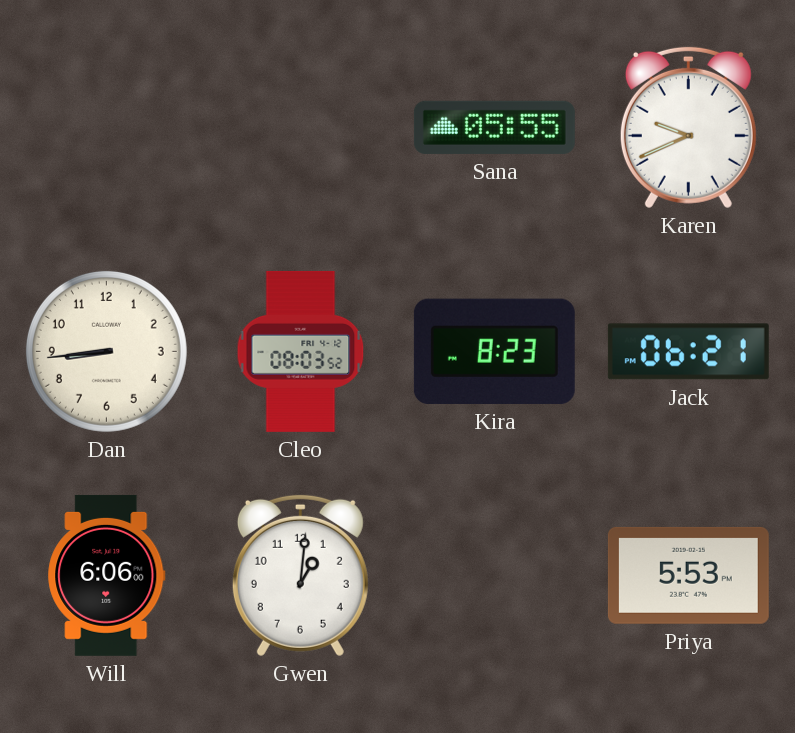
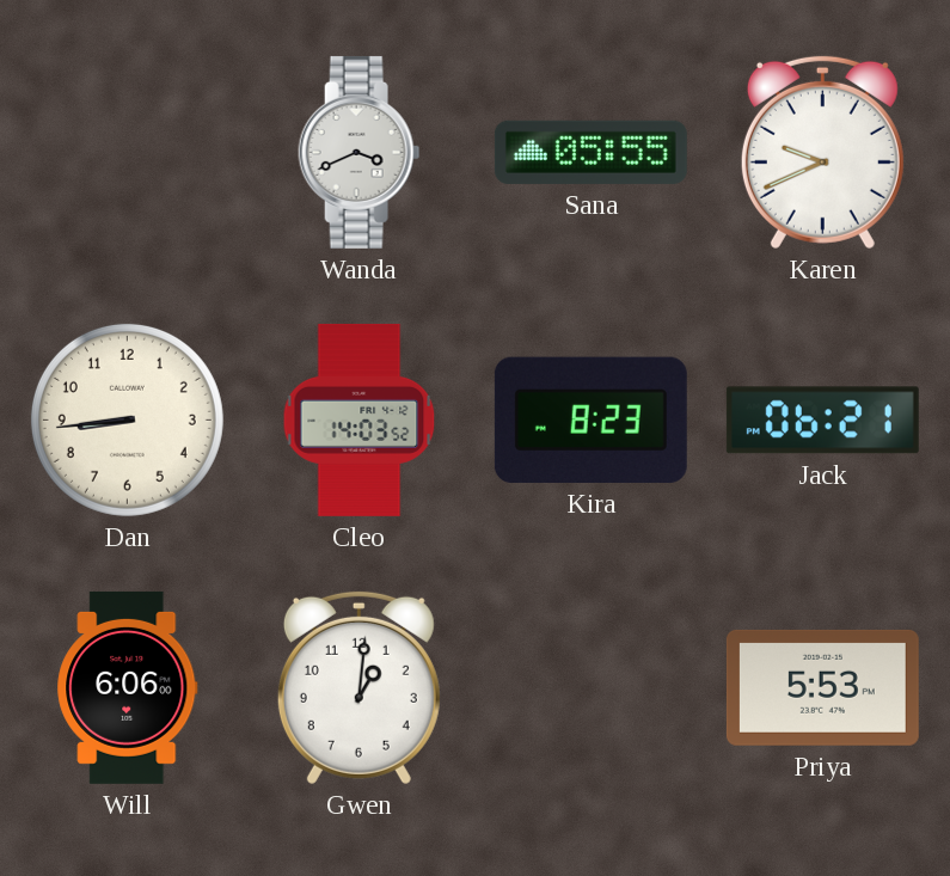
Wanda: none -> 3:41 (360, 152)
Cleo: 08:03 -> 14:03 (360, 419)
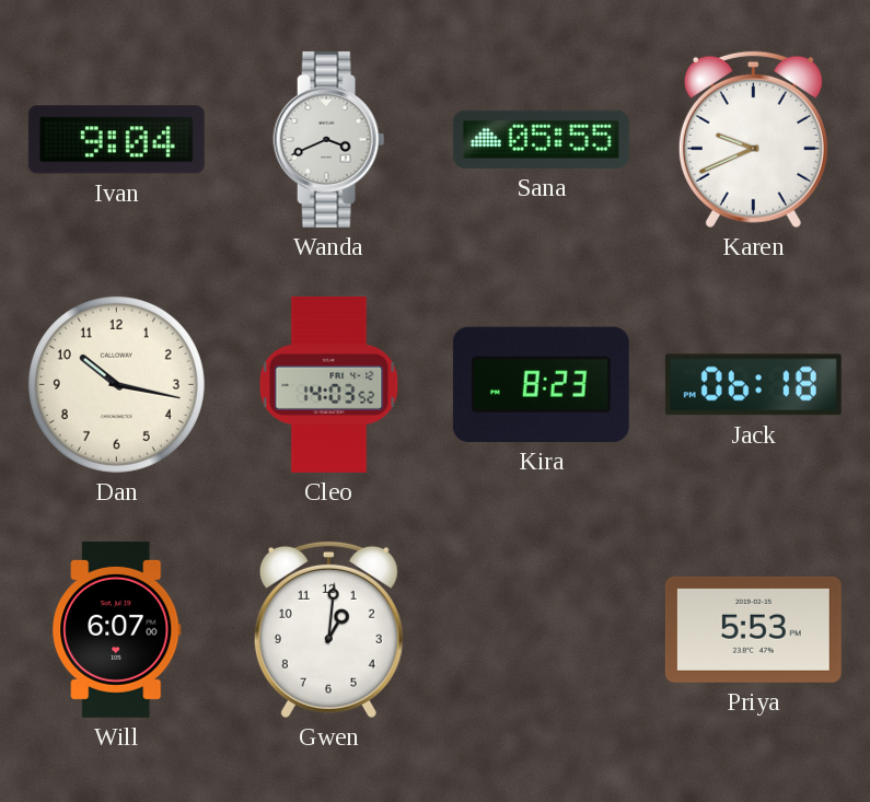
Ivan: none -> 9:04 (116, 140)
Dan: 8:44 -> 10:17 (116, 384)
Jack: 06:21 -> 06:18 (753, 385)
Will: 6:06 -> 6:07 (117, 629)
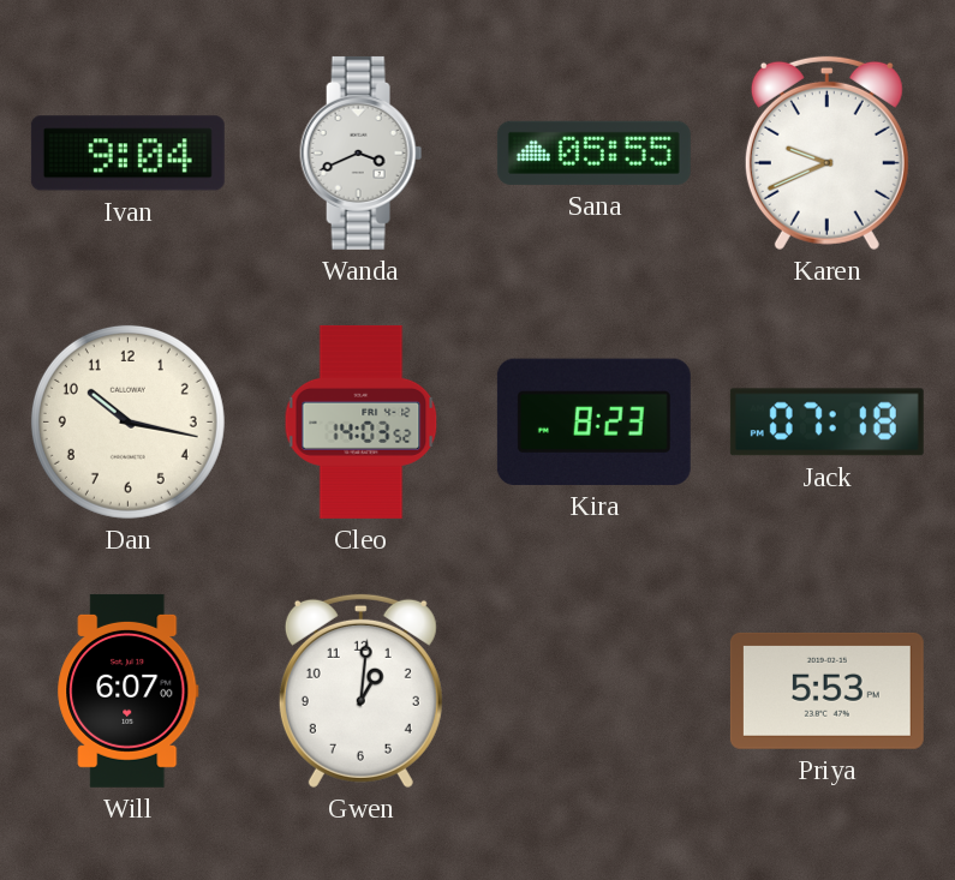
Jack: 06:18 -> 07:18 (826, 423)
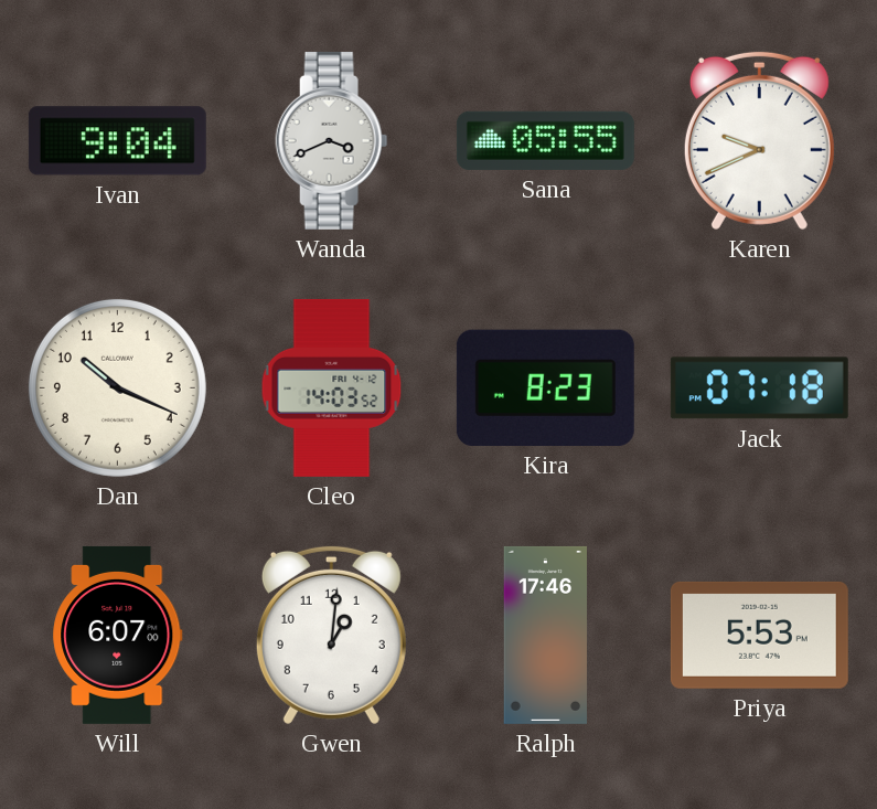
Dan: 10:17 -> 10:19 (117, 387)
Ralph: none -> 17:46 (546, 635)
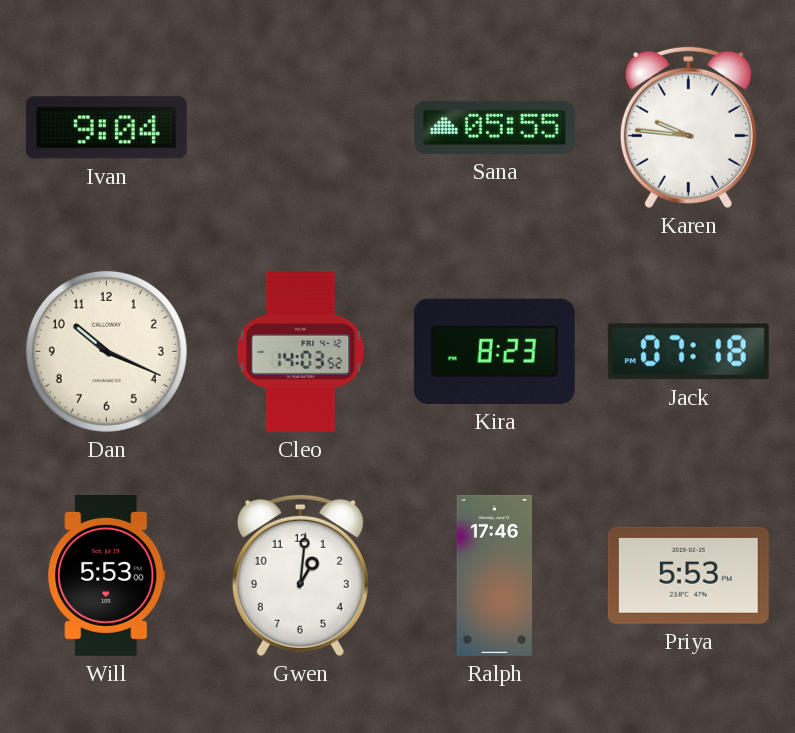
Wanda: 3:41 -> none (332, 140)
Karen: 9:41 -> 9:46 (688, 127)
Will: 6:07 -> 5:53 (107, 575)
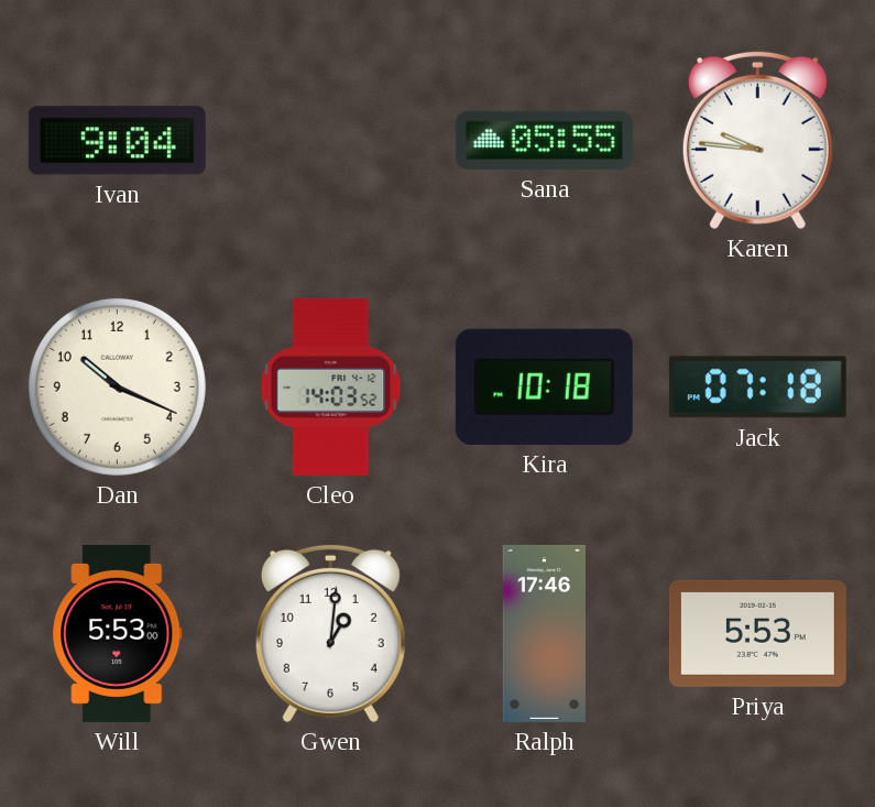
Kira: 8:23 -> 10:18 (544, 386)
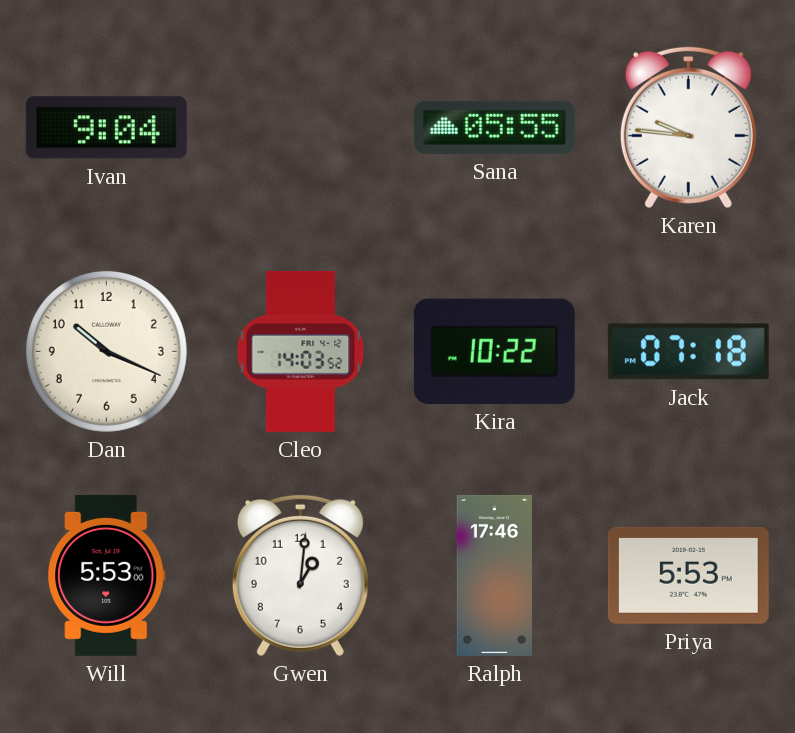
Kira: 10:18 -> 10:22 (494, 351)
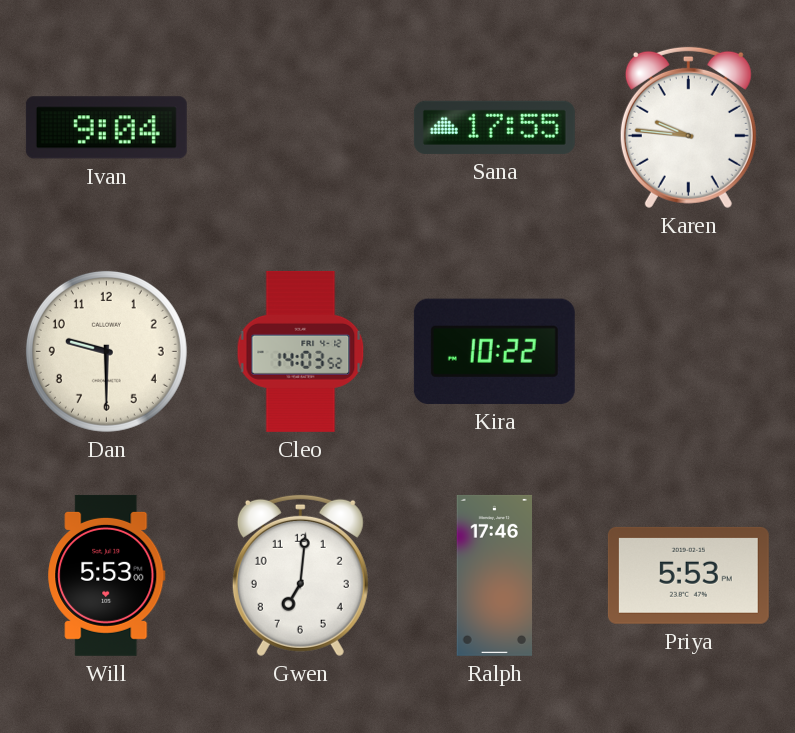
Sana: 05:55 -> 17:55 (494, 127)
Dan: 10:19 -> 9:30 (106, 351)
Jack: 07:18 -> none (688, 352)
Gwen: 1:01 -> 7:01 (300, 575)
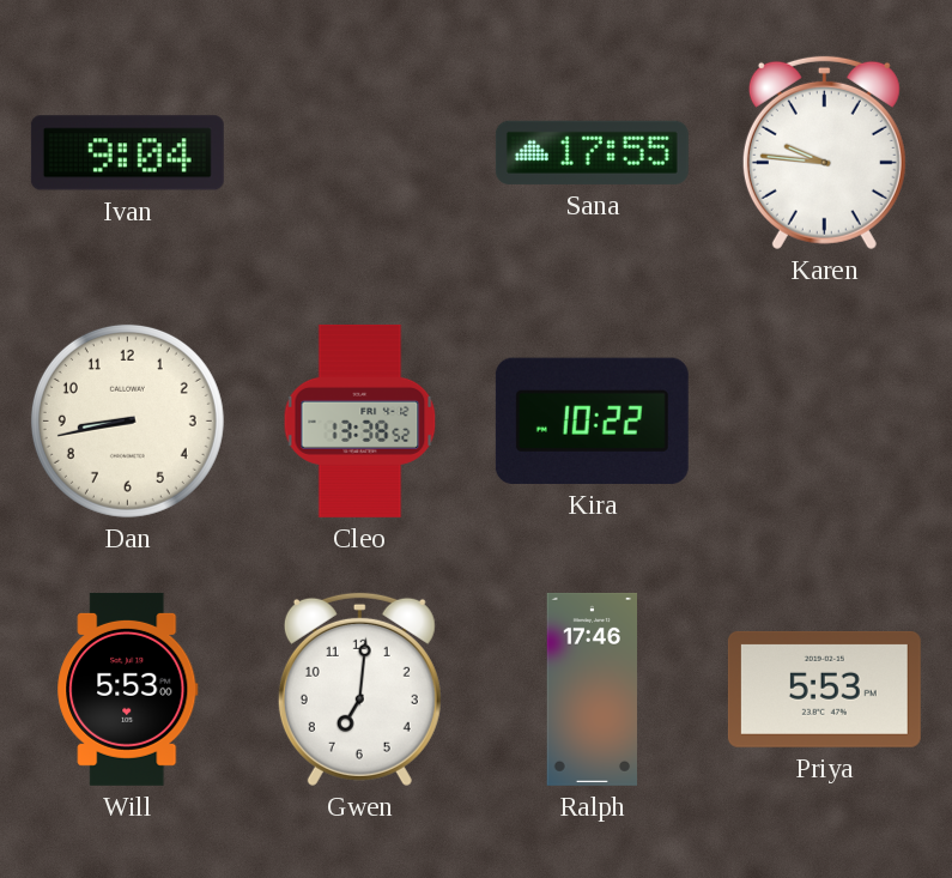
Dan: 9:30 -> 8:43 (127, 420)
Cleo: 14:03 -> 13:38 (360, 420)
